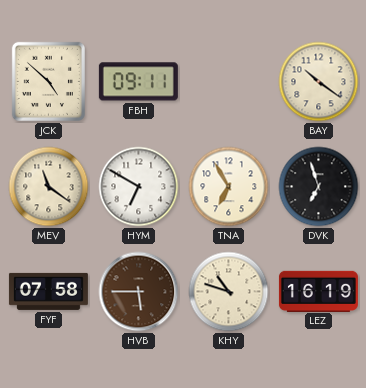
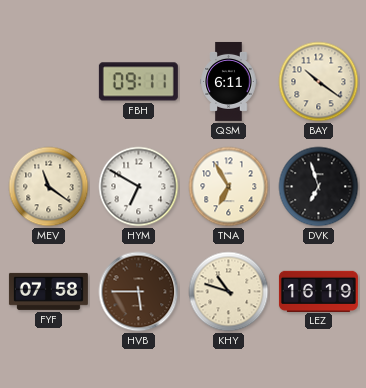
JCK: 4:52 -> none (48, 81)
QSM: none -> 6:11 (229, 81)
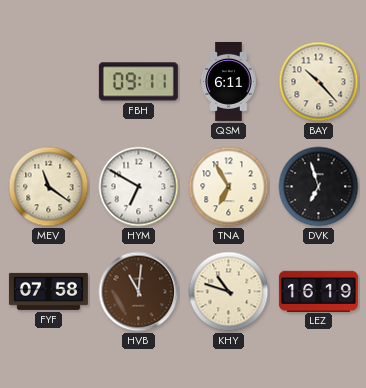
BAY: 10:21 -> 10:23 (319, 82)
HVB: 5:45 -> 11:01 (139, 292)
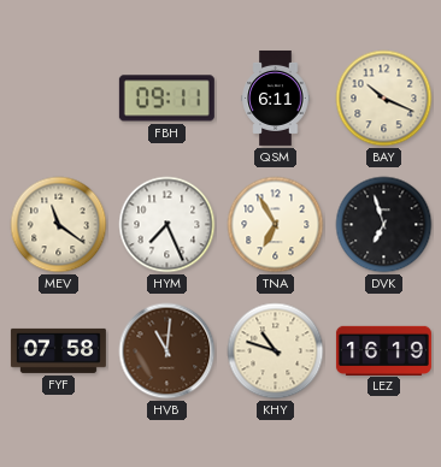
BAY: 10:23 -> 10:19 (384, 99)
HYM: 6:50 -> 7:26 (167, 225)
